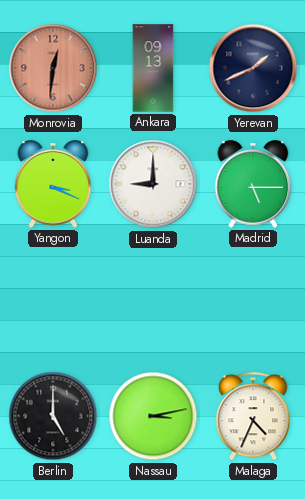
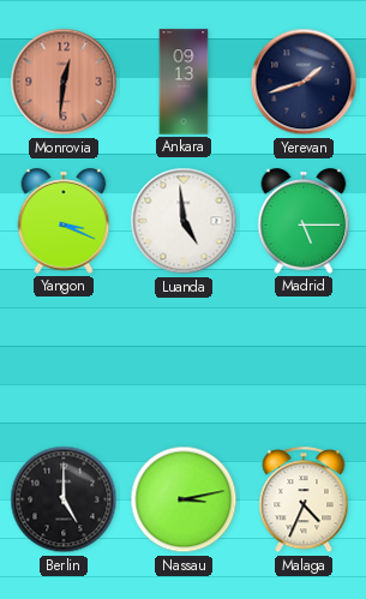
Yerevan: 1:41 -> 1:42 (304, 82)
Luanda: 9:00 -> 4:59 (184, 221)
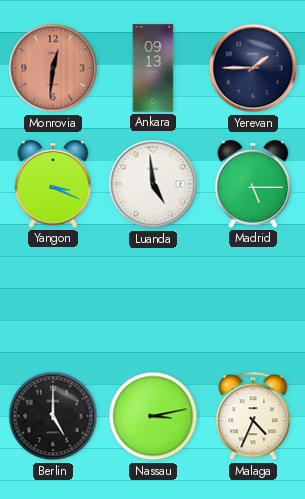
Yerevan: 1:42 -> 1:45 (253, 68)
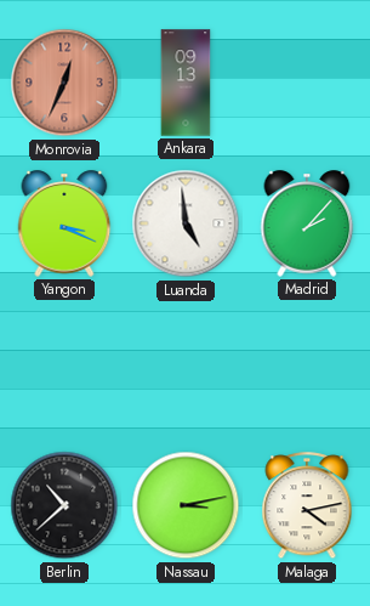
Monrovia: 12:31 -> 12:34 (64, 83)
Yerevan: 1:45 -> none (253, 68)
Madrid: 5:15 -> 2:07 (307, 223)
Berlin: 5:00 -> 10:38 (64, 505)
Malaga: 4:34 -> 4:13 (307, 506)
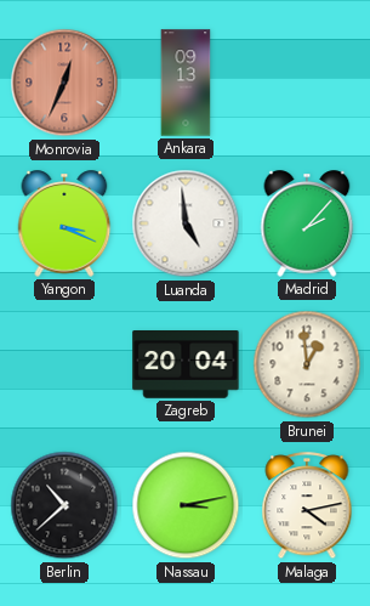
Zagreb: none -> 20:04 (186, 366)
Brunei: none -> 12:59 (307, 364)
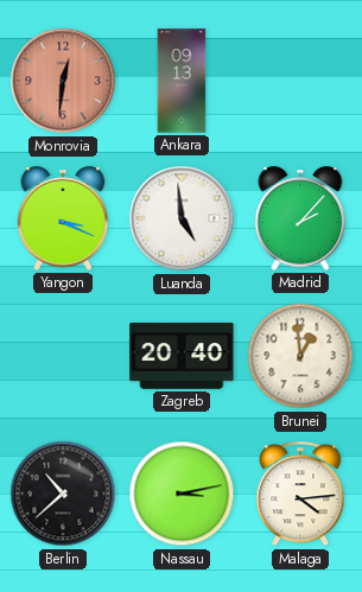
Monrovia: 12:34 -> 12:31 (63, 81)
Zagreb: 20:04 -> 20:40 (182, 357)
Malaga: 4:13 -> 4:14 (300, 495)
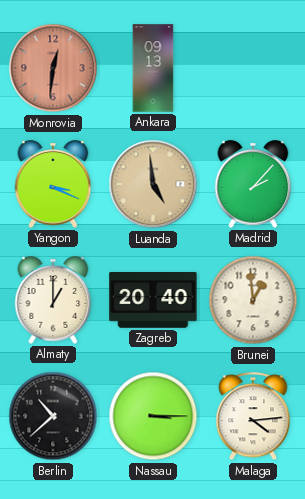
Luanda dial: white -> champagne (153, 184)
Almaty: none -> 1:00 (53, 300)
Nassau: 3:13 -> 3:15 (153, 416)
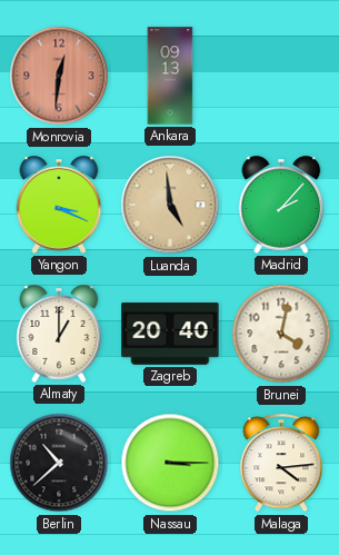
Brunei: 12:59 -> 4:02 (281, 334)
